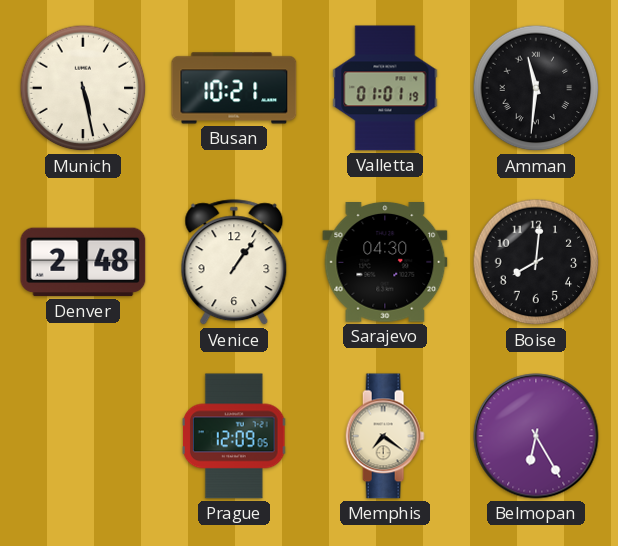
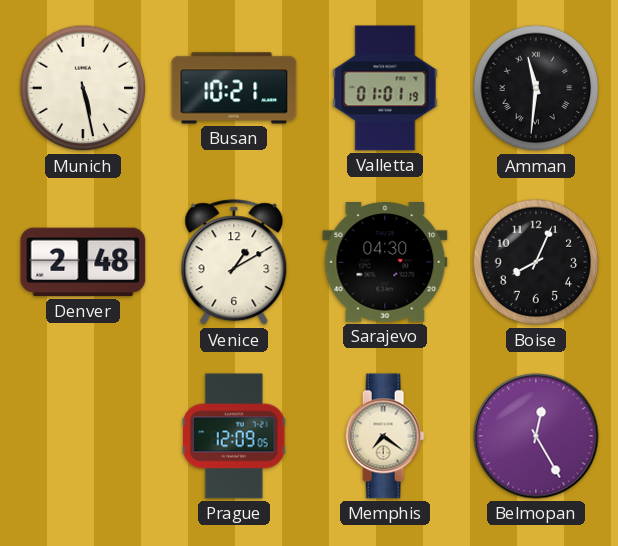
Venice: 1:06 -> 1:10 (234, 263)
Boise: 8:01 -> 8:04 (536, 262)
Belmopan: 6:25 -> 12:25 (536, 436)
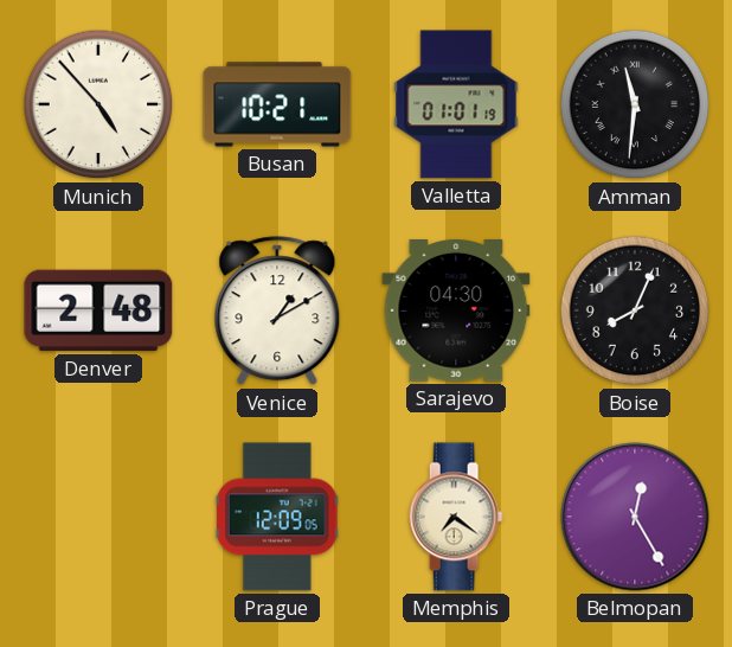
Munich: 5:28 -> 4:53 (98, 104)
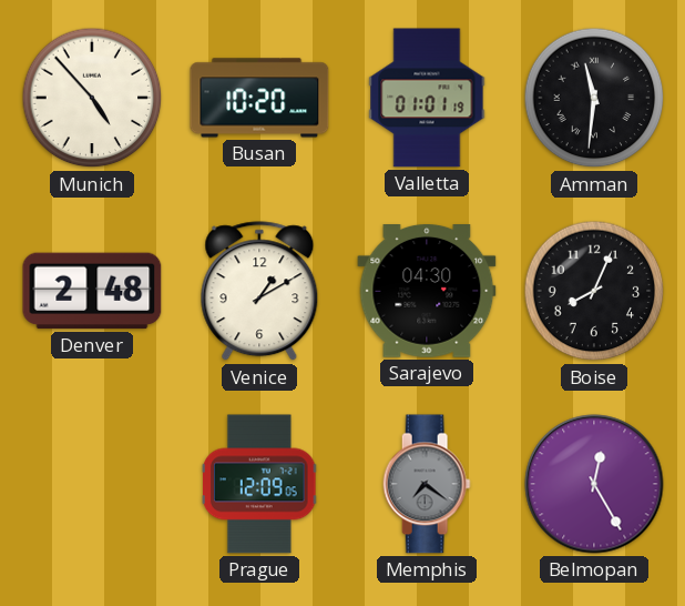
Busan: 10:21 -> 10:20 (259, 98)
Memphis dial: cream -> grey (427, 484)
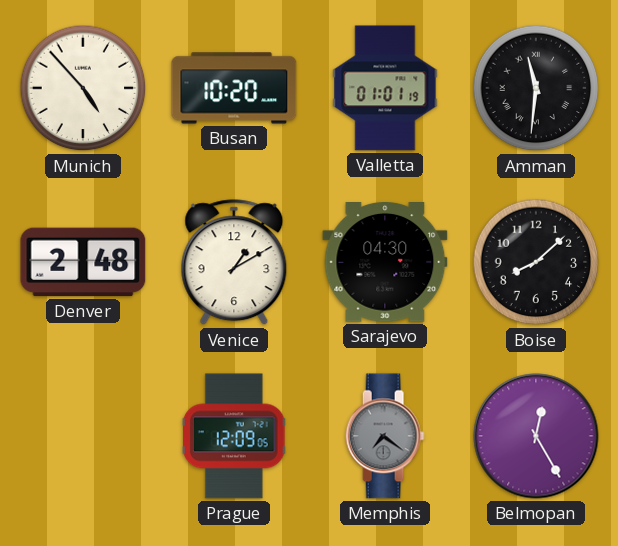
Boise: 8:04 -> 8:08 (536, 262)
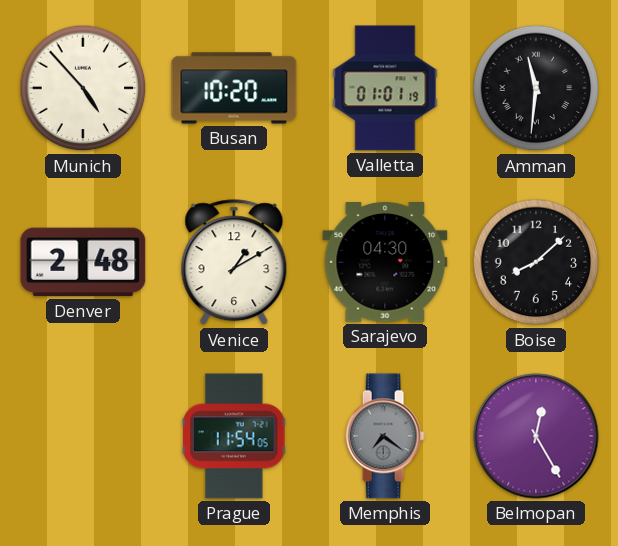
Prague: 12:09 -> 11:54 (234, 436)
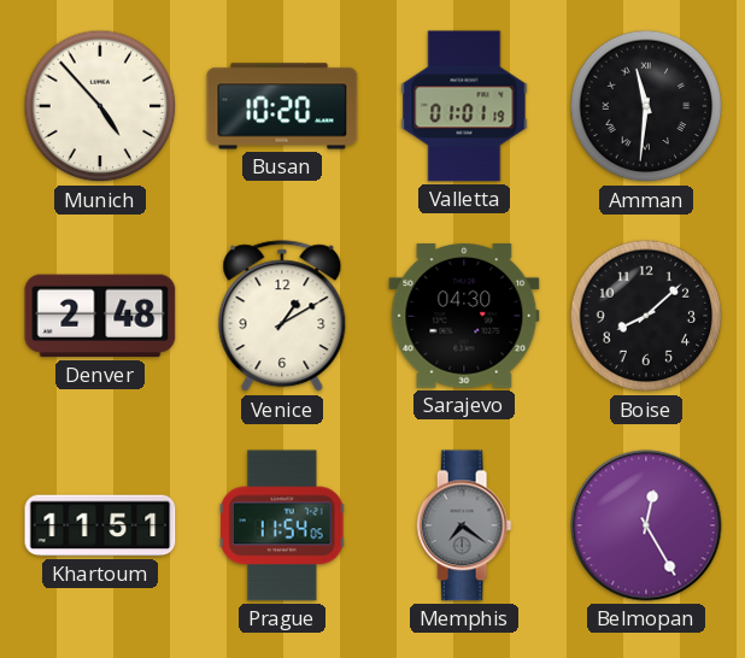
Khartoum: none -> 11:51 (100, 525)
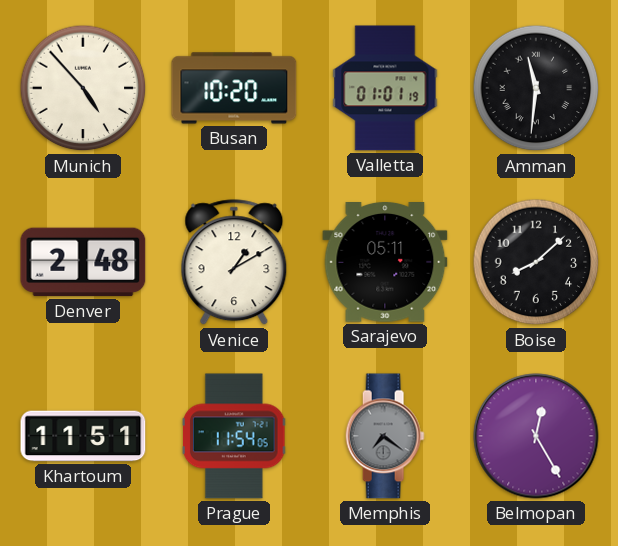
Sarajevo: 04:30 -> 05:11 (385, 263)
